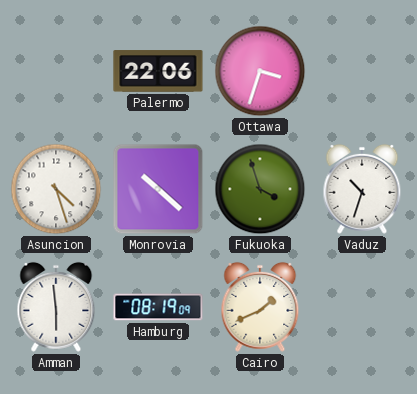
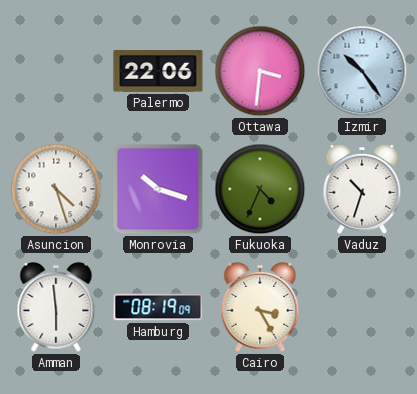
Ottawa: 3:33 -> 3:31 (260, 71)
Izmir: none -> 10:24 (362, 71)
Monrovia: 10:22 -> 10:18 (158, 189)
Fukuoka: 3:57 -> 4:34 (260, 189)
Cairo: 1:41 -> 3:25 (260, 307)
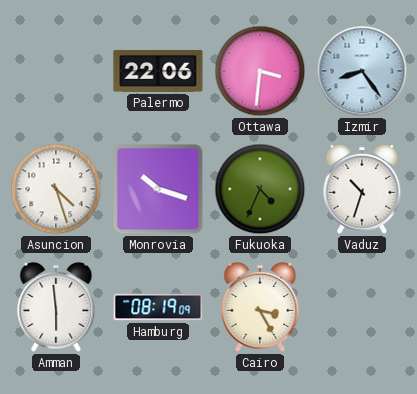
Izmir: 10:24 -> 8:24 (362, 71)
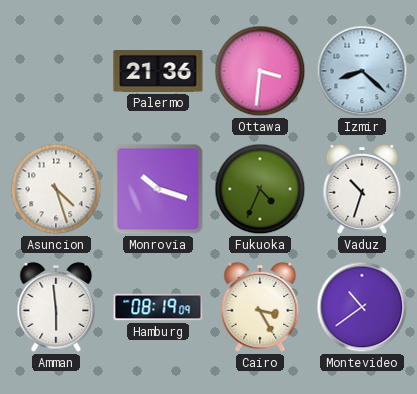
Palermo: 22:06 -> 21:36 (158, 71)
Izmir: 8:24 -> 8:22 (362, 71)
Montevideo: none -> 10:39 (362, 307)
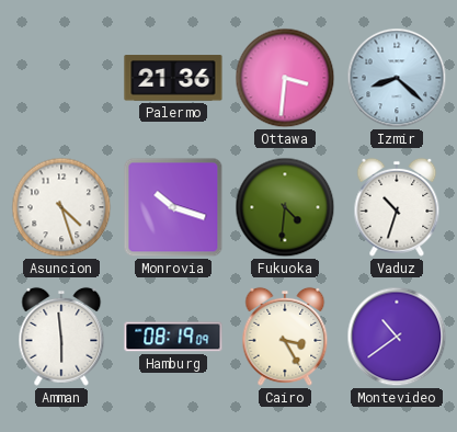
Fukuoka: 4:34 -> 4:31 (285, 207)
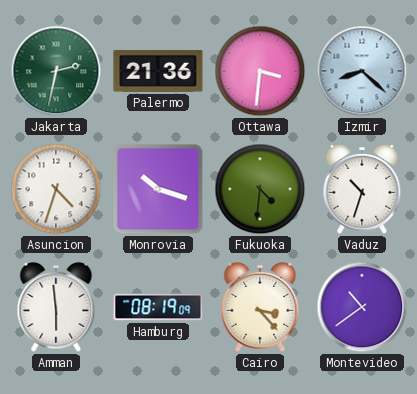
Jakarta: none -> 2:32 (56, 71)
Asuncion: 4:27 -> 4:33 (56, 189)
Cairo: 3:25 -> 3:23 (260, 307)
